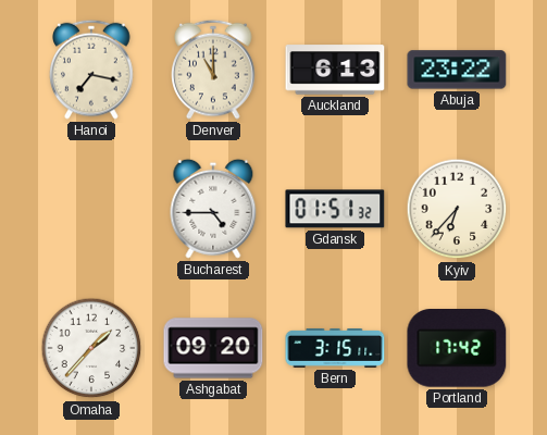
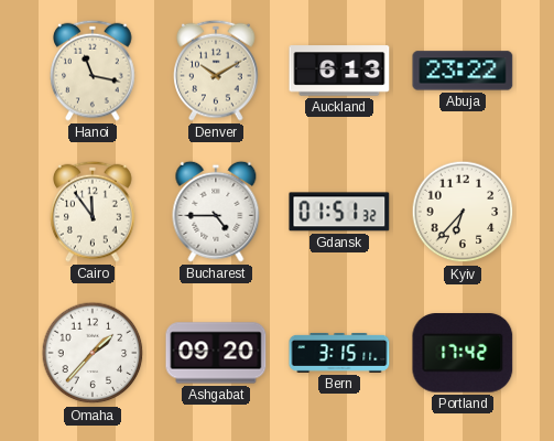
Hanoi: 7:17 -> 11:17 (93, 71)
Denver: 11:00 -> 10:10 (216, 71)
Cairo: none -> 11:54 (93, 212)
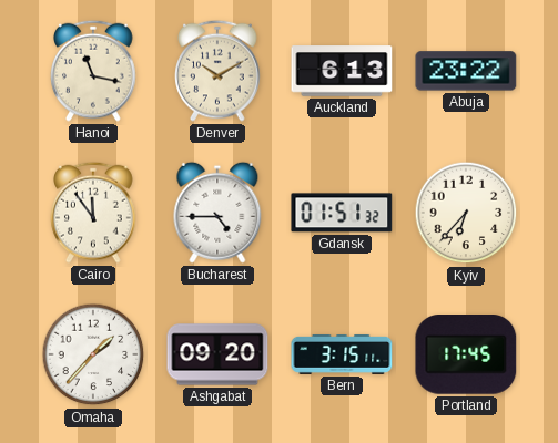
Portland: 17:42 -> 17:45 (466, 356)
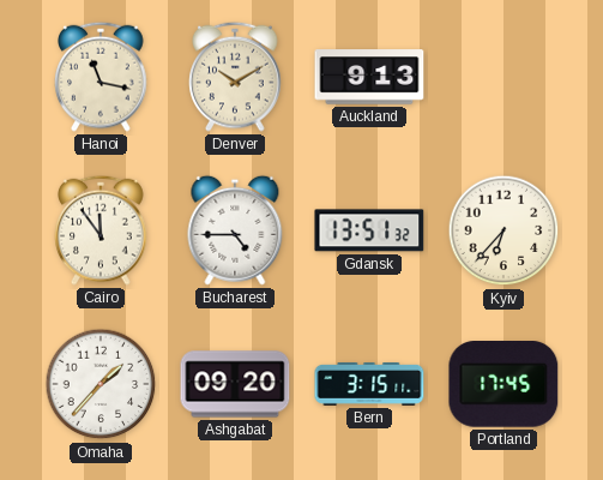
Auckland: 6:13 -> 9:13 (369, 77)
Abuja: 23:22 -> none (466, 71)
Gdansk: 01:51 -> 13:51 (369, 230)
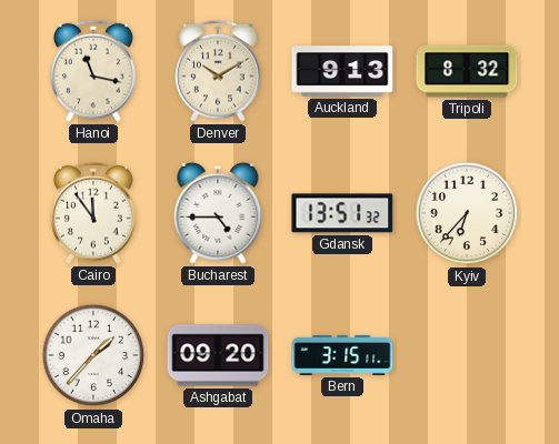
Tripoli: none -> 8:32 (467, 71)
Portland: 17:45 -> none (503, 385)
